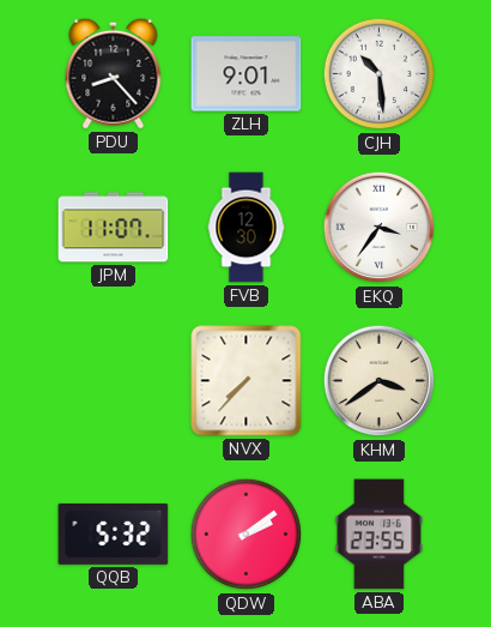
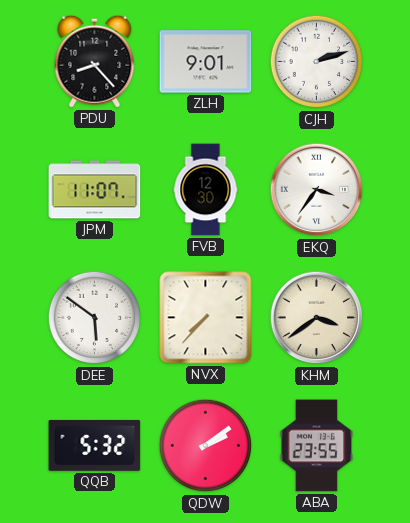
CJH: 10:29 -> 2:12 (317, 62)
DEE: none -> 5:51 (95, 318)
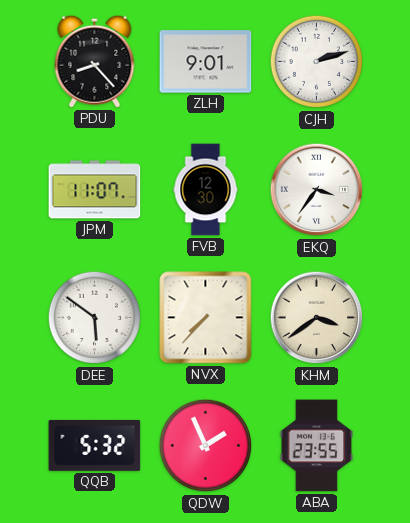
QDW: 2:09 -> 1:56 (206, 446)
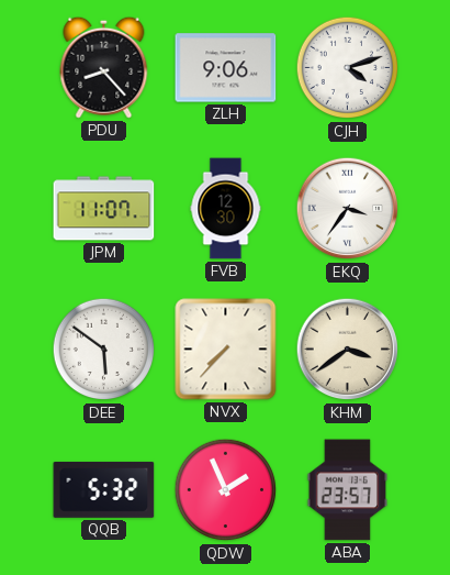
ZLH: 9:01 -> 9:06 (226, 68)
CJH: 2:12 -> 4:12 (348, 68)
ABA: 23:55 -> 23:57 (348, 490)
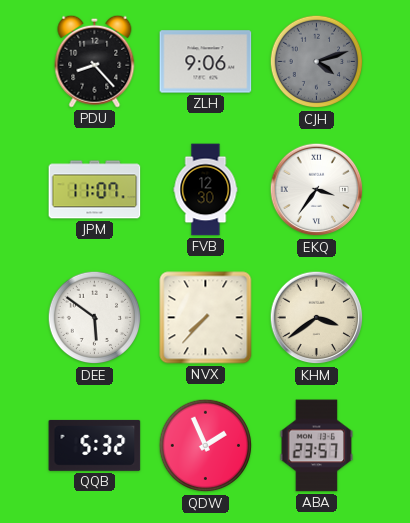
CJH dial: white -> grey (317, 62)
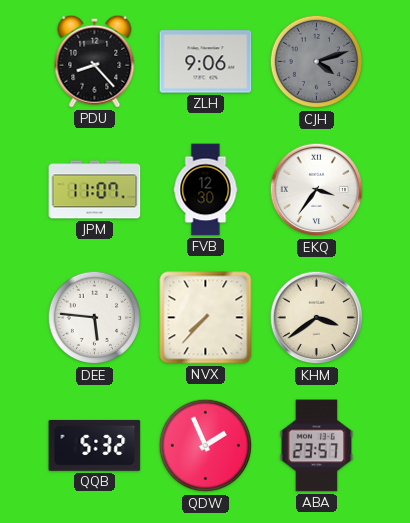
DEE: 5:51 -> 5:46 (95, 318)
